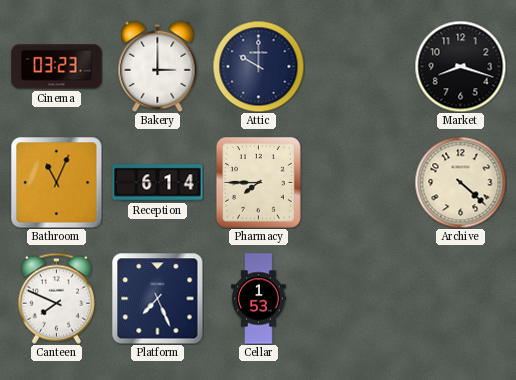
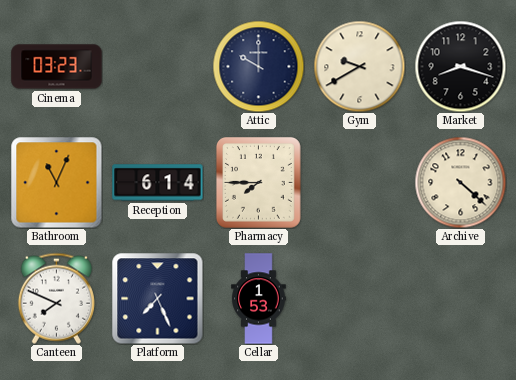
Bakery: 3:00 -> none (158, 66)
Gym: none -> 9:40 (359, 66)
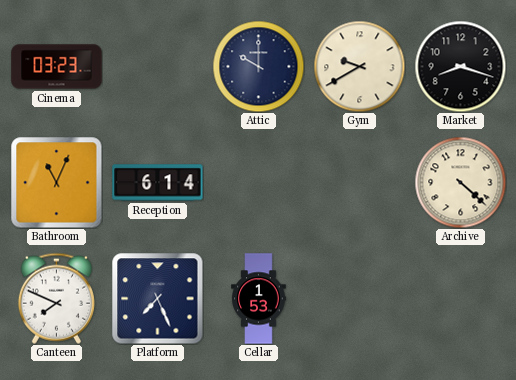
Pharmacy: 7:45 -> none (258, 183)
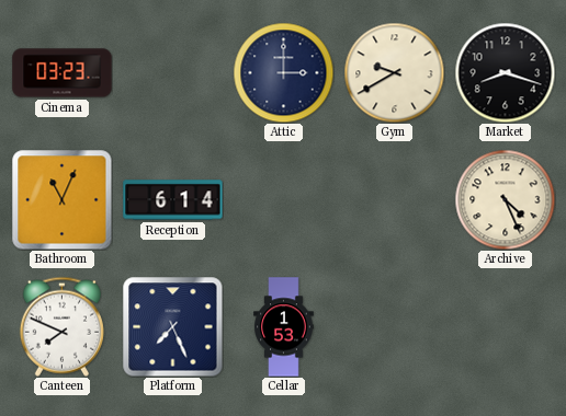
Attic: 10:00 -> 3:00 (283, 72)
Archive: 4:22 -> 4:26 (505, 199)
